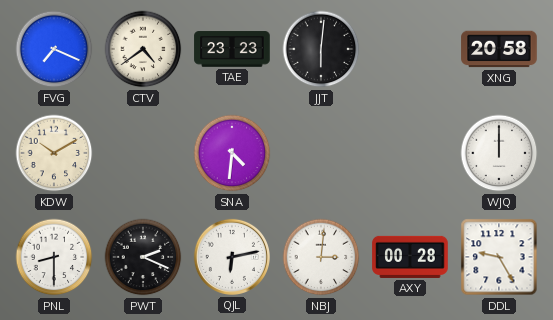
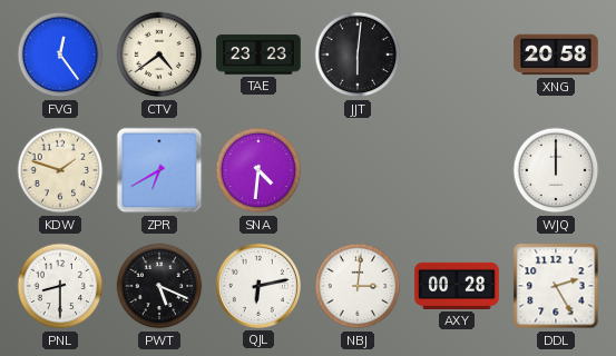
FVG: 7:19 -> 12:24 (60, 55)
KDW: 10:10 -> 1:48 (60, 170)
ZPR: none -> 6:40 (159, 170)
PWT: 2:19 -> 5:19 (159, 286)
DDL: 9:25 -> 2:25 (556, 286)
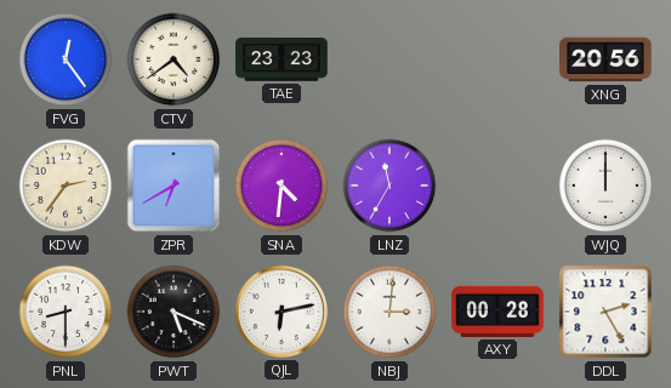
JJT: 6:01 -> none (358, 55)
XNG: 20:58 -> 20:56 (605, 59)
KDW: 1:48 -> 2:36 (66, 186)
LNZ: none -> 11:35 (389, 186)
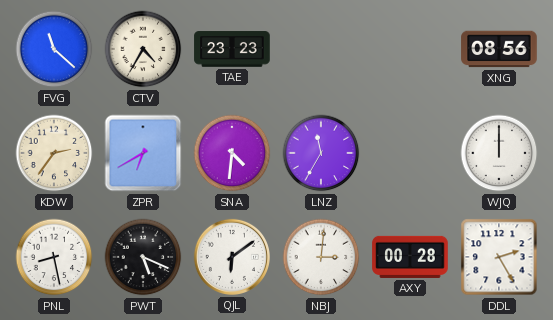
FVG: 12:24 -> 11:22 (54, 49)
CTV: 4:39 -> 4:35 (143, 49)
XNG: 20:56 -> 08:56 (499, 49)
PNL: 8:30 -> 8:28 (54, 257)
QJL: 6:13 -> 6:09 (232, 257)
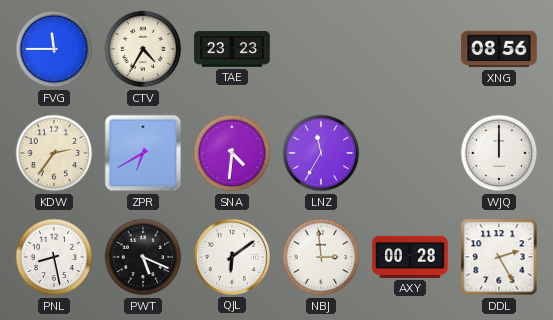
FVG: 11:22 -> 11:45 (54, 49)
NBJ: 3:01 -> 2:59 (321, 257)
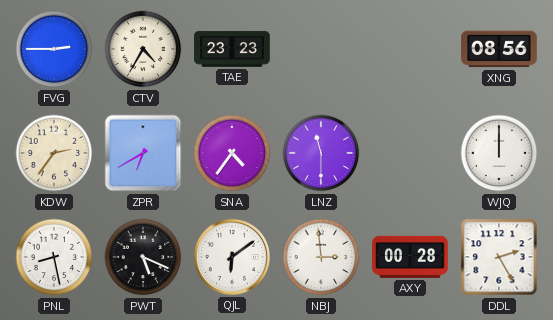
FVG: 11:45 -> 2:45 (54, 49)
SNA: 4:31 -> 4:36 (232, 153)
LNZ: 11:35 -> 11:30 (321, 153)
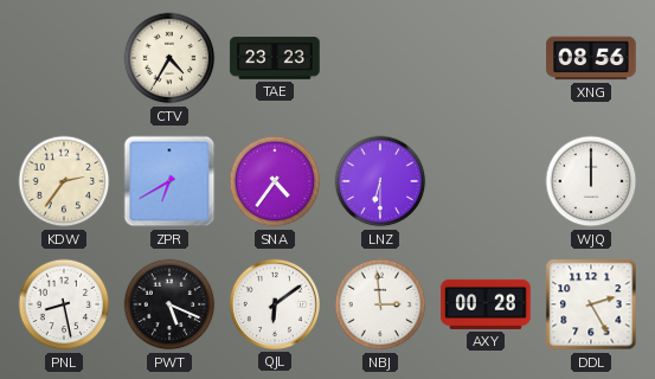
FVG: 2:45 -> none (54, 49)
LNZ: 11:30 -> 6:30 (380, 181)
